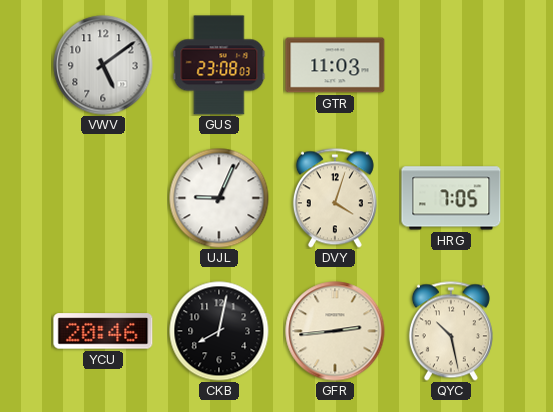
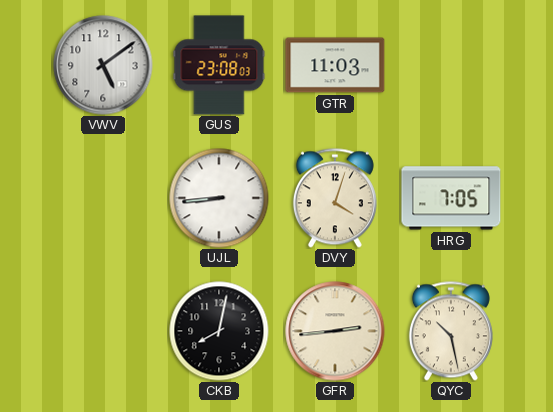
UJL: 9:04 -> 8:44 (219, 198)
YCU: 20:46 -> none (103, 331)
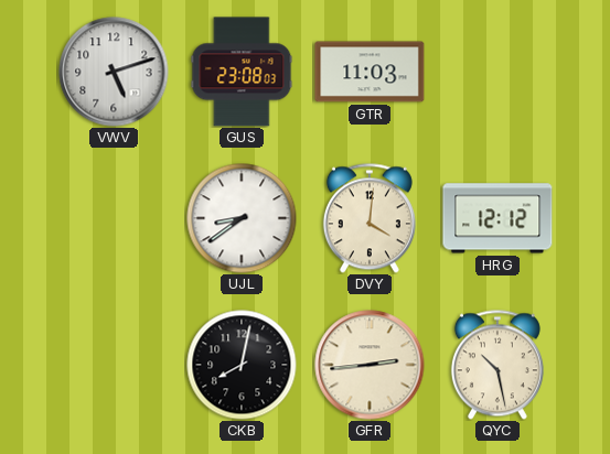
VWV: 5:09 -> 5:12 (114, 72)
UJL: 8:44 -> 8:39 (242, 218)
DVY: 4:03 -> 4:01 (370, 218)
HRG: 7:05 -> 12:12 (497, 218)
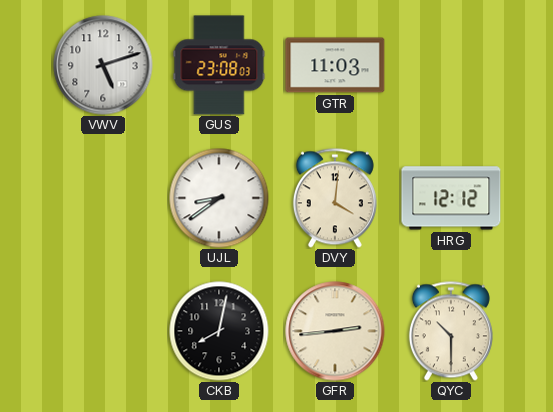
QYC: 10:28 -> 10:30 (451, 331)
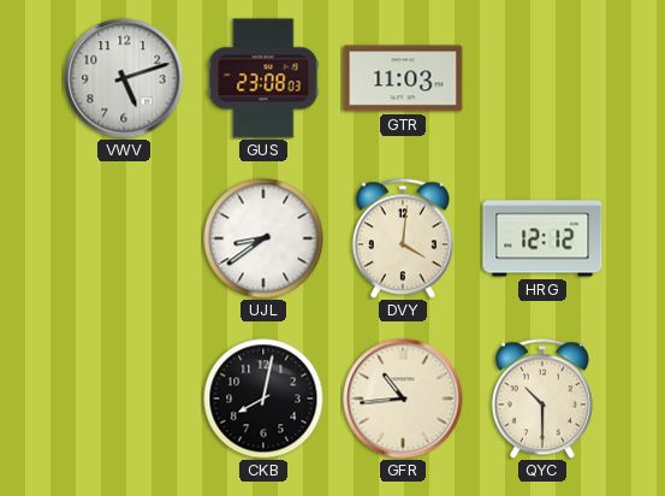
GFR: 2:44 -> 10:44 (403, 398)
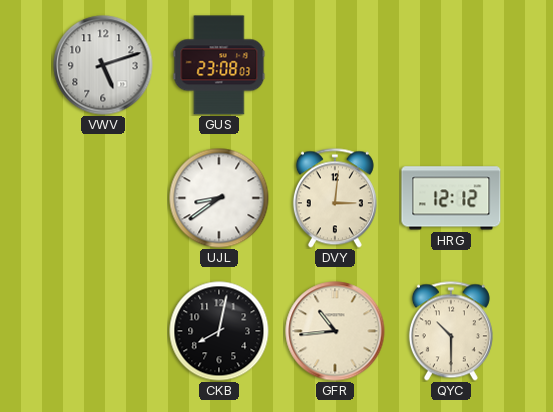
GTR: 11:03 -> none (403, 78)
DVY: 4:01 -> 3:01 (335, 198)
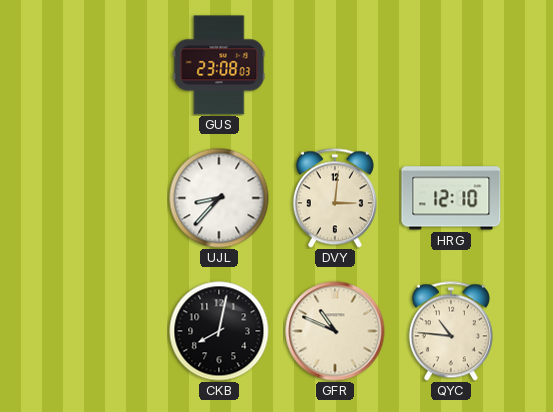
VWV: 5:12 -> none (103, 65)
UJL: 8:39 -> 8:37 (219, 198)
HRG: 12:12 -> 12:10 (451, 198)
GFR: 10:44 -> 10:49 (335, 331)
QYC: 10:30 -> 10:46 (451, 331)
